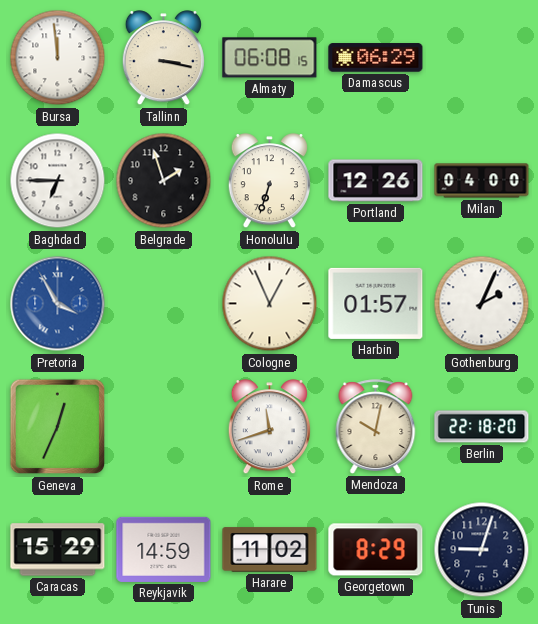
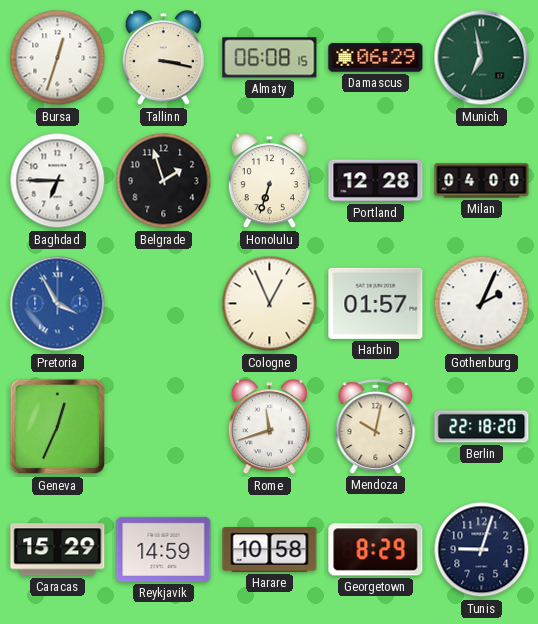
Bursa: 11:59 -> 12:33 (58, 58)
Munich: none -> 6:58 (482, 58)
Portland: 12:26 -> 12:28 (376, 181)
Harare: 11:02 -> 10:58 (270, 550)
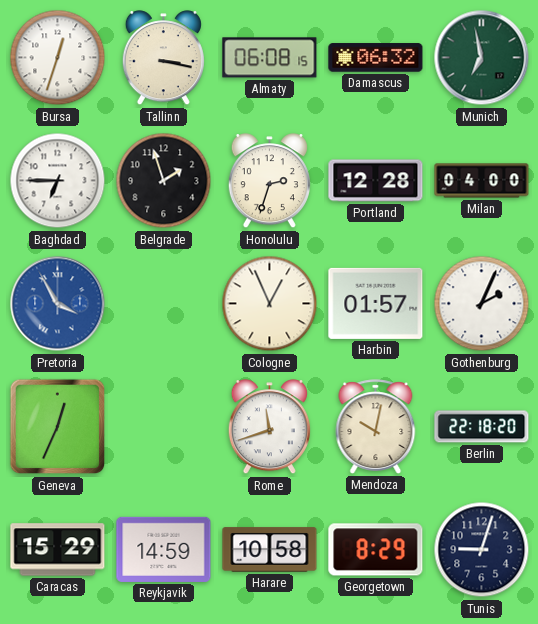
Damascus: 06:29 -> 06:32 (376, 58)
Honolulu: 6:33 -> 2:33 (269, 181)
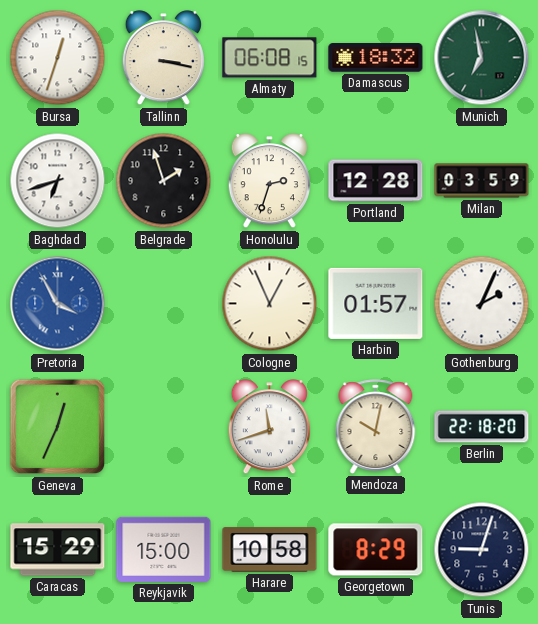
Damascus: 06:32 -> 18:32 (376, 58)
Baghdad: 6:45 -> 6:42 (58, 181)
Milan: 04:00 -> 03:59 (482, 181)
Reykjavik: 14:59 -> 15:00 (164, 549)
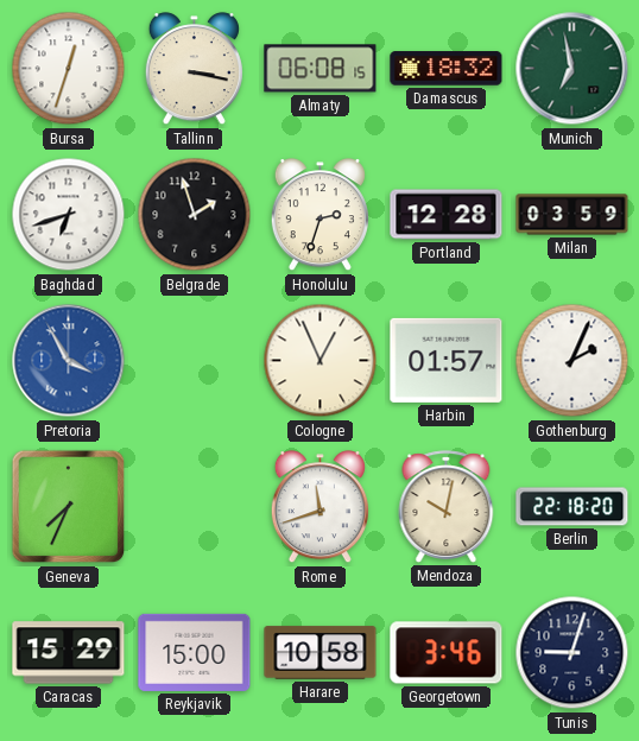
Geneva: 12:34 -> 7:34 (69, 507)
Georgetown: 8:29 -> 3:46 (447, 653)
